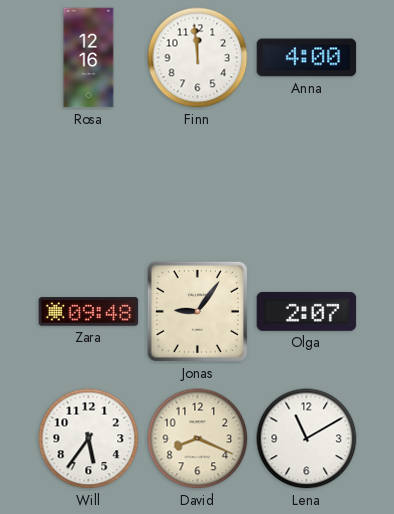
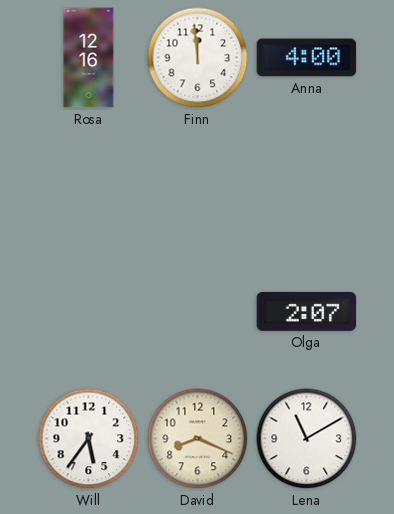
Zara: 09:48 -> none (89, 312)
Jonas: 9:06 -> none (197, 311)
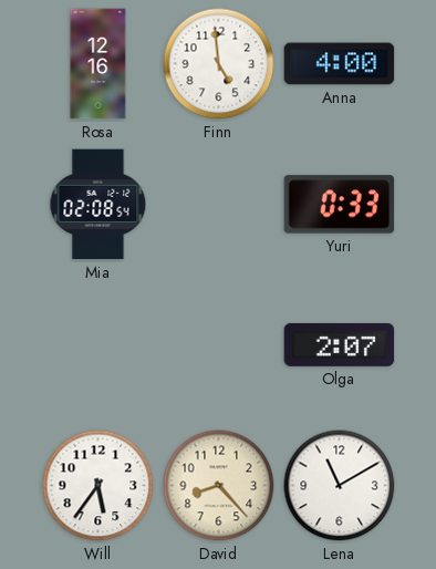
Finn: 11:59 -> 4:59 (219, 64)
Mia: none -> 02:08 (98, 205)
Yuri: none -> 0:33 (340, 205)
David: 8:19 -> 8:23 (219, 486)
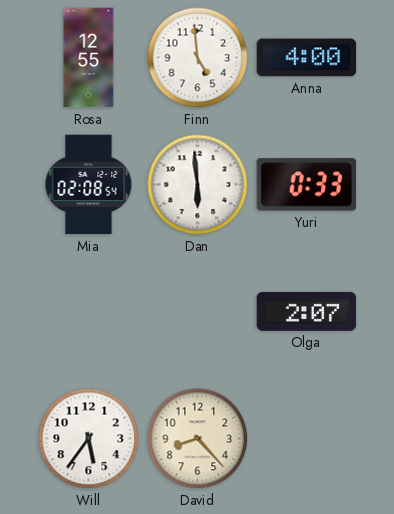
Rosa: 12:16 -> 12:55 (89, 58)
Dan: none -> 5:59 (198, 185)
Lena: 11:10 -> none (340, 486)
